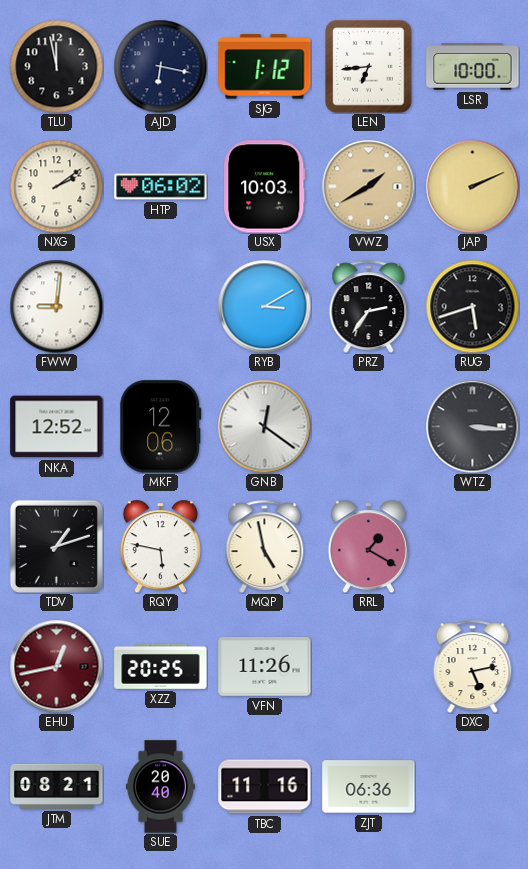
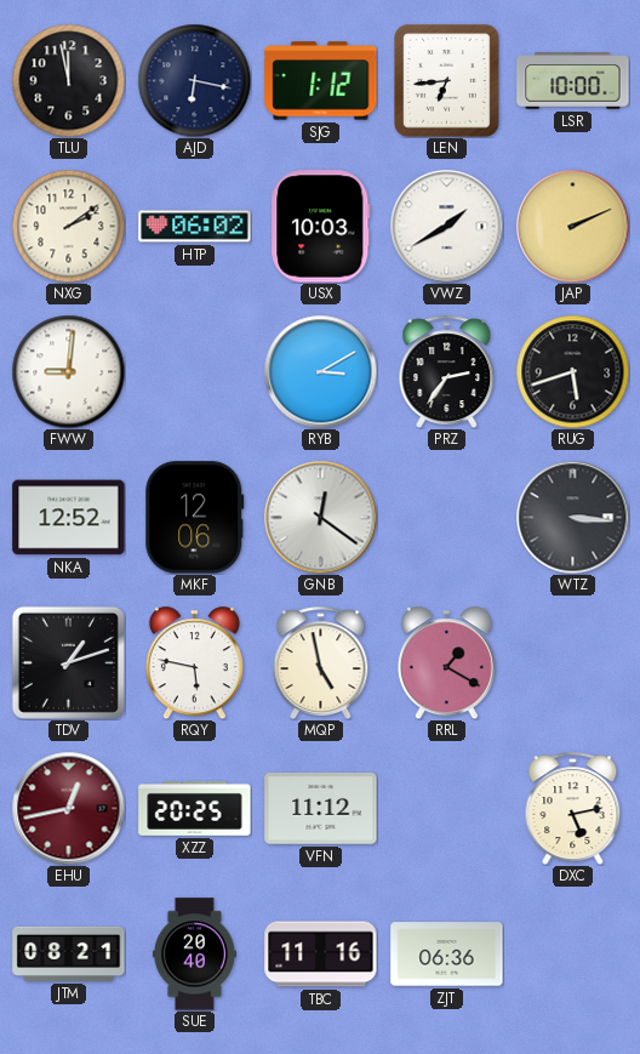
VWZ dial: champagne -> white (446, 226)
VFN: 11:26 -> 11:12 (321, 809)
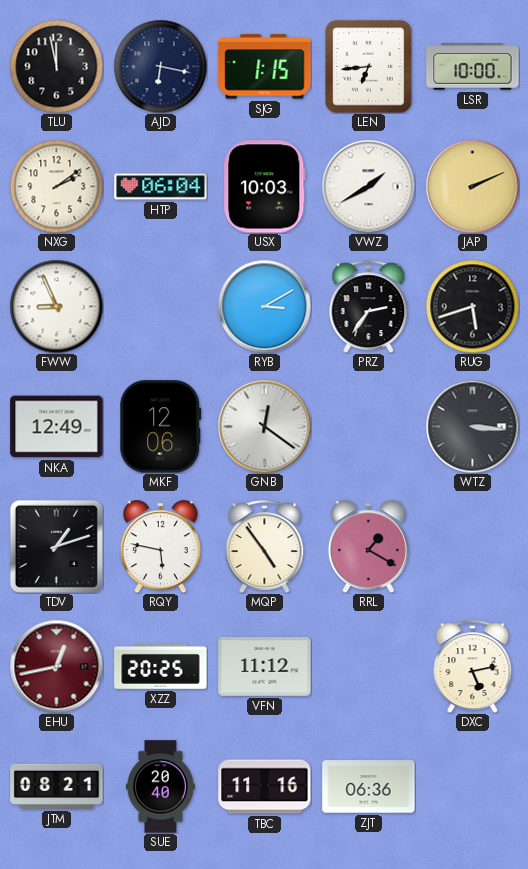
SJG: 1:12 -> 1:15 (265, 67)
HTP: 06:02 -> 06:04 (161, 187)
FWW: 9:01 -> 8:56 (56, 306)
NKA: 12:52 -> 12:49 (57, 427)
MQP: 4:58 -> 4:54 (265, 546)
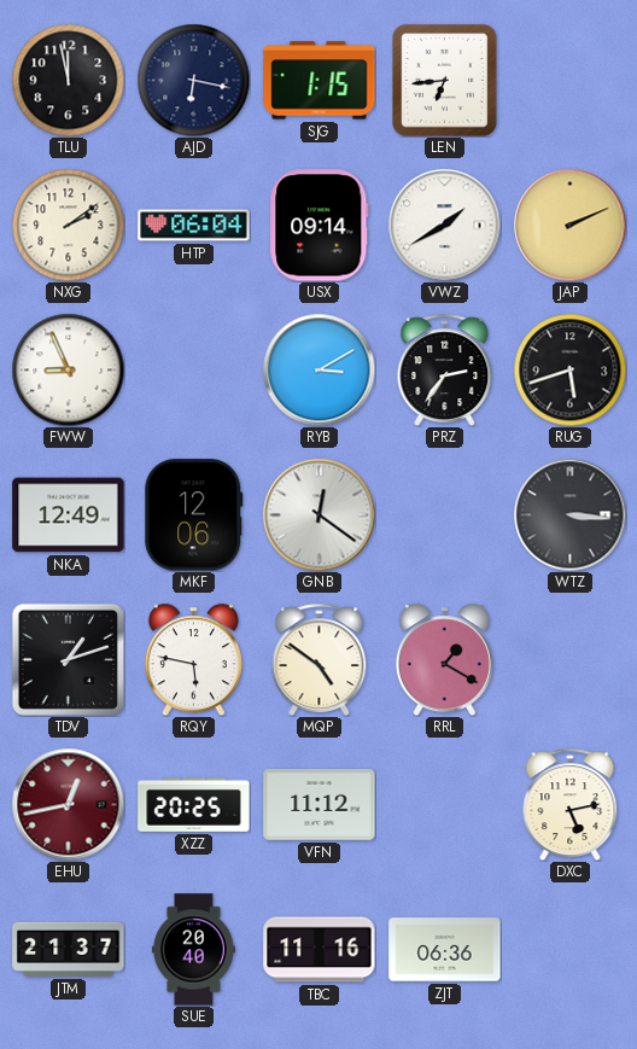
LSR: 10:00 -> none (473, 67)
USX: 10:03 -> 09:14 (320, 226)
MQP: 4:54 -> 4:51 (320, 659)
JTM: 08:21 -> 21:37 (69, 949)
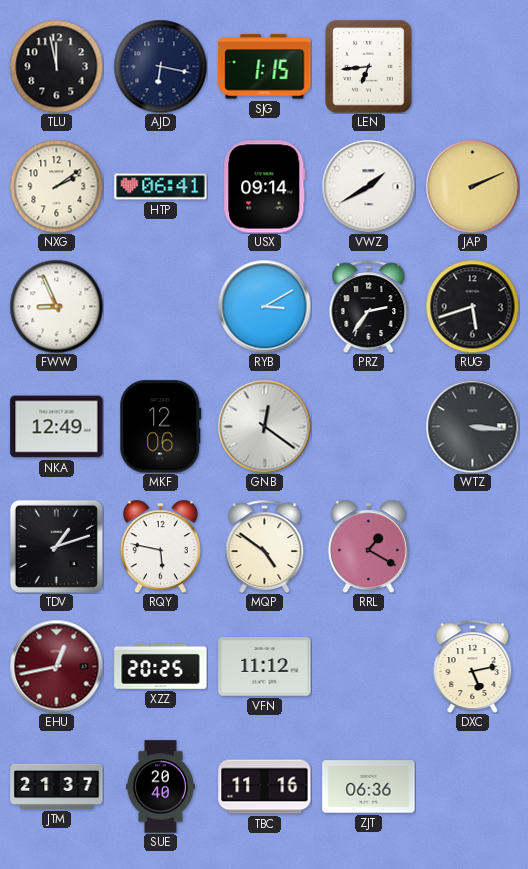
HTP: 06:04 -> 06:41 (161, 187)
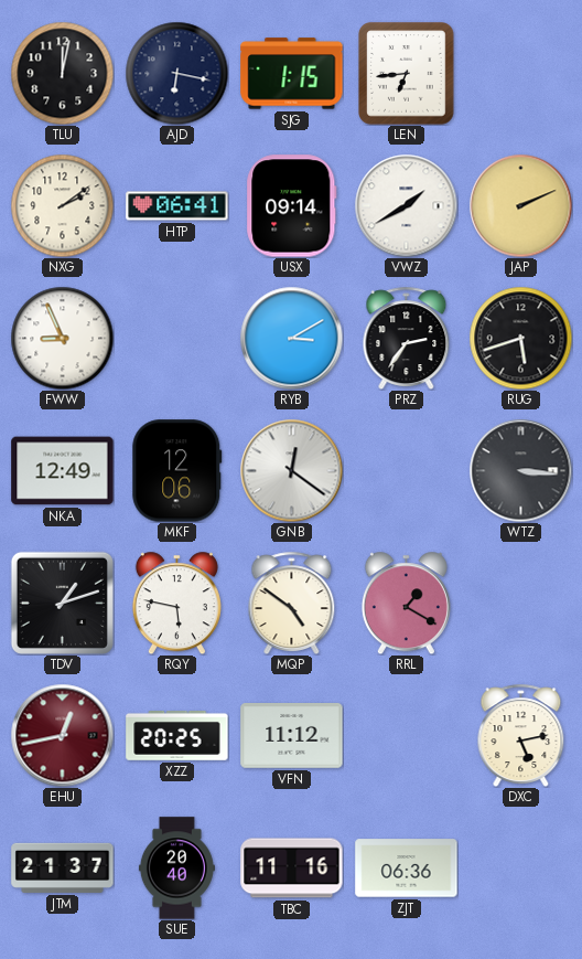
TLU: 11:58 -> 12:02 (62, 73)
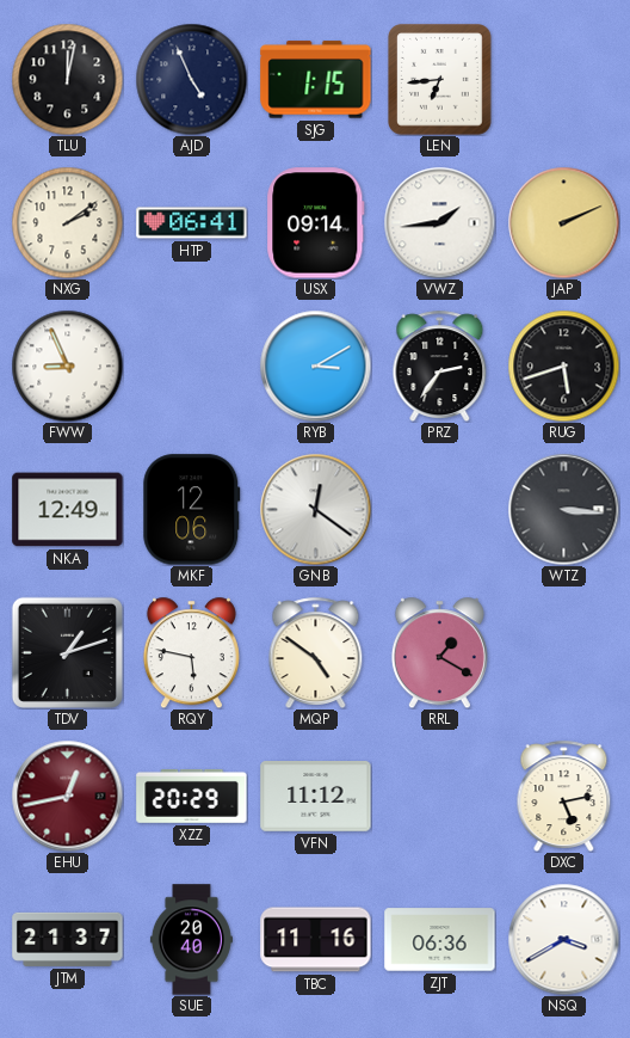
AJD: 6:17 -> 4:56 (191, 79)
VWZ: 1:40 -> 1:44 (439, 222)
XZZ: 20:25 -> 20:29 (192, 796)
NSQ: none -> 3:40 (563, 939)
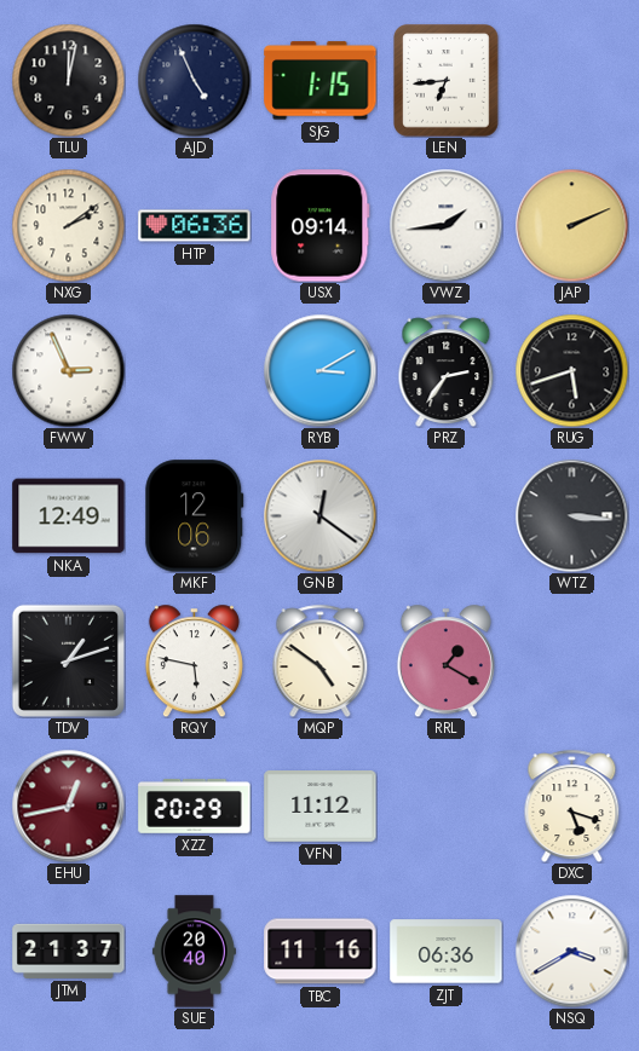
HTP: 06:41 -> 06:36 (195, 226)
FWW: 8:56 -> 2:56 (68, 370)
DXC: 5:13 -> 5:18 (572, 805)
